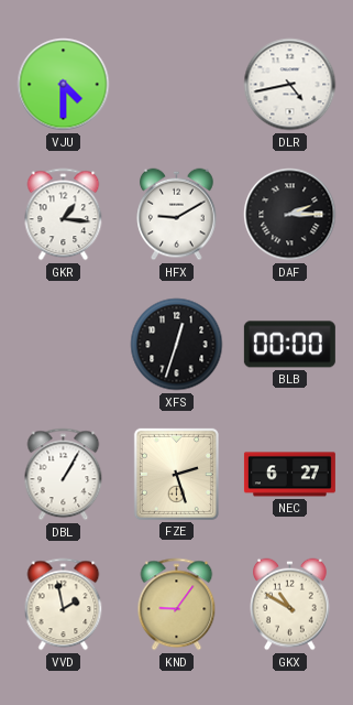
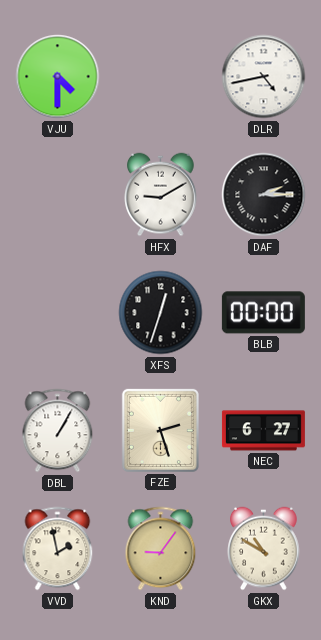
GKR: 1:16 -> none (64, 215)
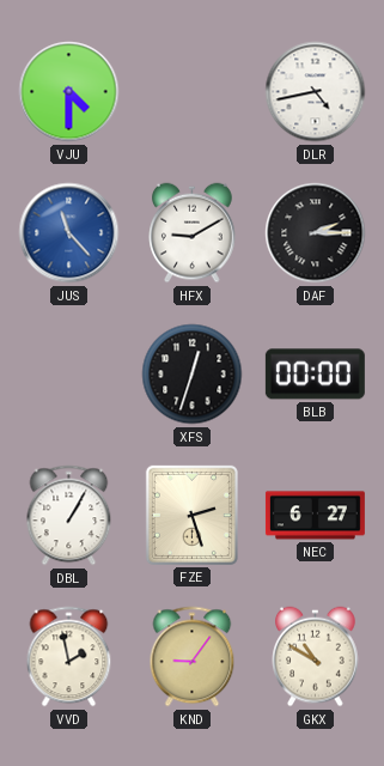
JUS: none -> 11:23 (69, 233)
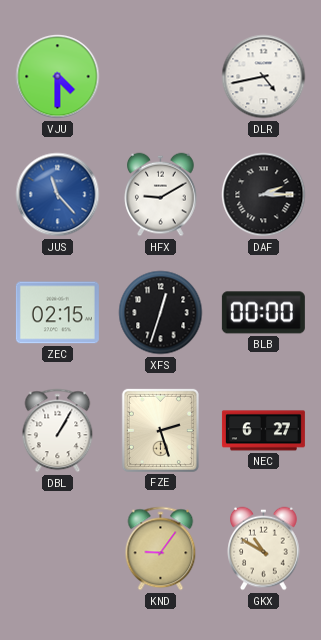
ZEC: none -> 02:15 (57, 313)
VVD: 1:58 -> none (69, 657)
